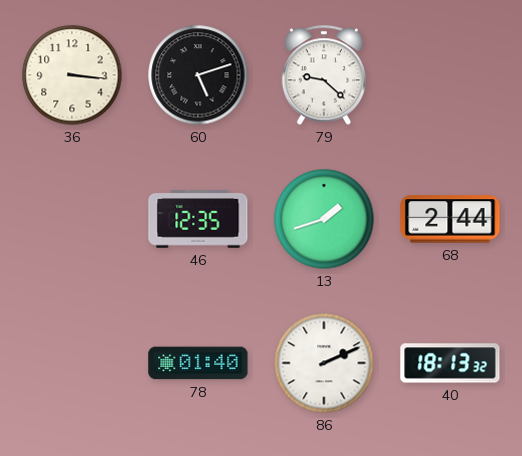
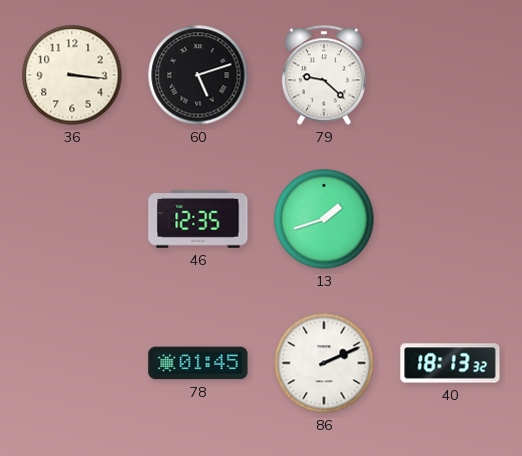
68: 2:44 -> none (450, 219)
78: 01:40 -> 01:45 (198, 363)
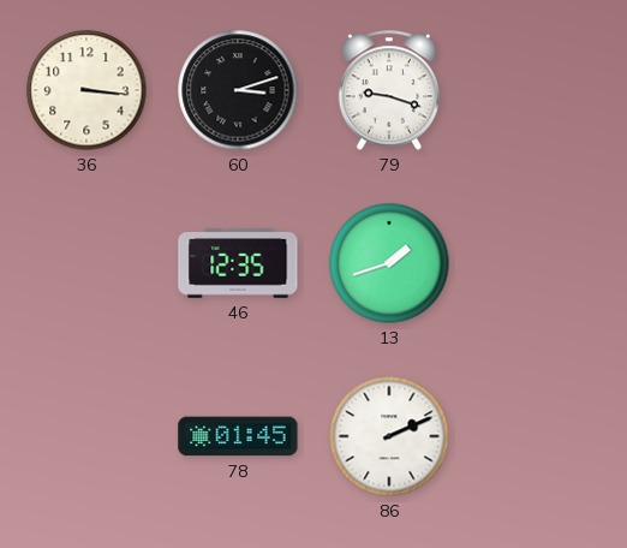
60: 5:12 -> 3:12 (238, 90)
79: 9:22 -> 9:18 (389, 90)
40: 18:13 -> none (450, 363)
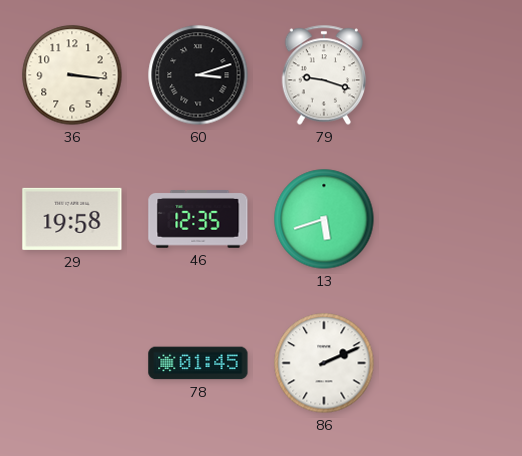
29: none -> 19:58 (72, 219)
13: 1:42 -> 5:42 (324, 219)
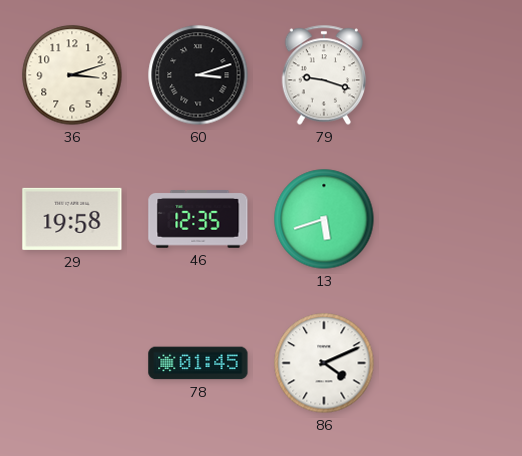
36: 3:16 -> 3:12 (72, 75)
86: 2:11 -> 4:11 (324, 363)
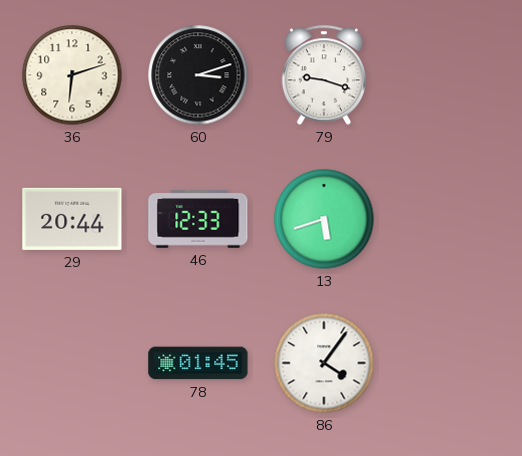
36: 3:12 -> 6:12 (72, 75)
29: 19:58 -> 20:44 (72, 219)
46: 12:35 -> 12:33 (198, 220)
86: 4:11 -> 4:06 (324, 363)
